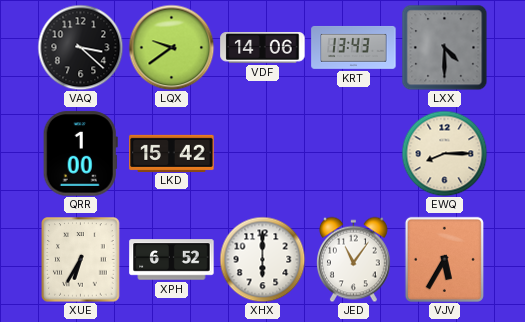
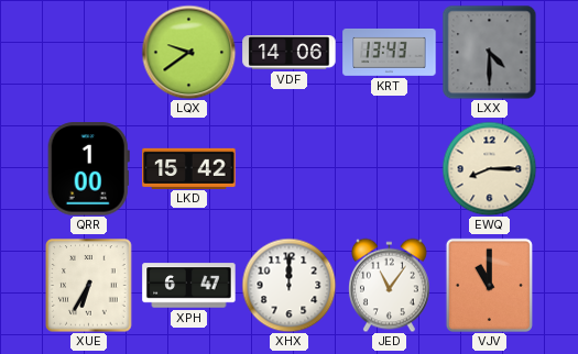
VAQ: 3:22 -> none (80, 47)
XPH: 6:52 -> 6:47 (189, 286)
XHX: 6:00 -> 12:00 (288, 285)
VJV: 5:35 -> 11:00 (489, 285)
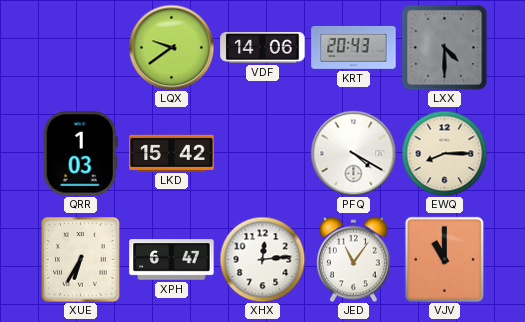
KRT: 13:43 -> 20:43 (354, 47)
QRR: 1:00 -> 1:03 (80, 154)
PFQ: none -> 4:20 (353, 153)
XHX: 12:00 -> 12:14 (262, 259)
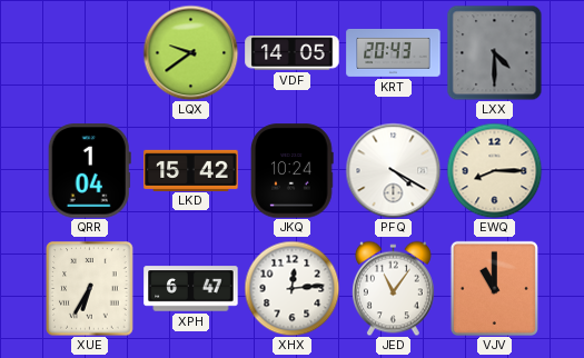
VDF: 14:06 -> 14:05 (293, 53)
QRR: 1:03 -> 1:04 (89, 171)
JKQ: none -> 10:24 (293, 171)
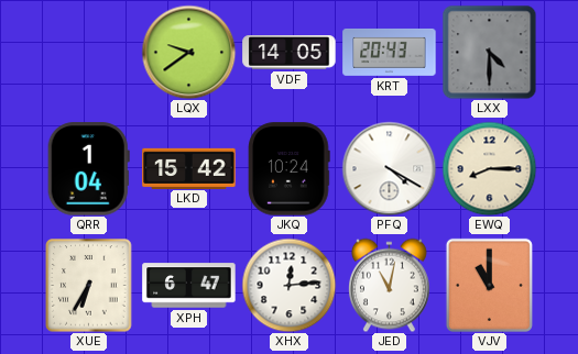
JED: 11:06 -> 11:02 (390, 285)
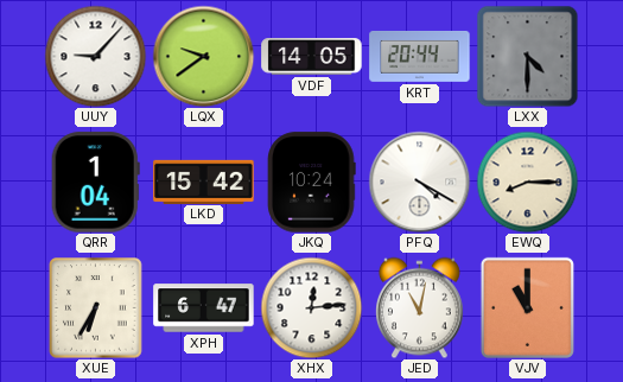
UUY: none -> 9:07 (95, 56)
KRT: 20:43 -> 20:44 (420, 56)
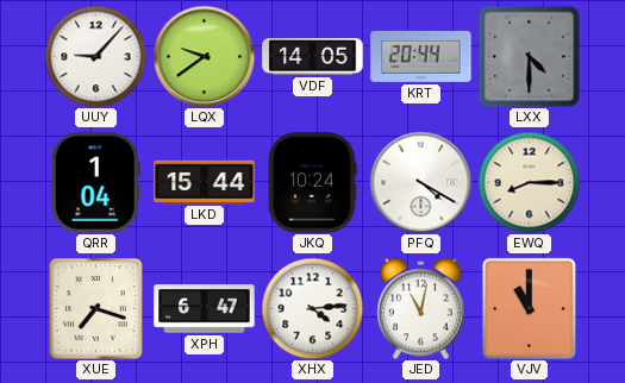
LKD: 15:42 -> 15:44 (205, 182)
XUE: 6:35 -> 7:18 (96, 309)
XHX: 12:14 -> 4:14 (312, 308)
